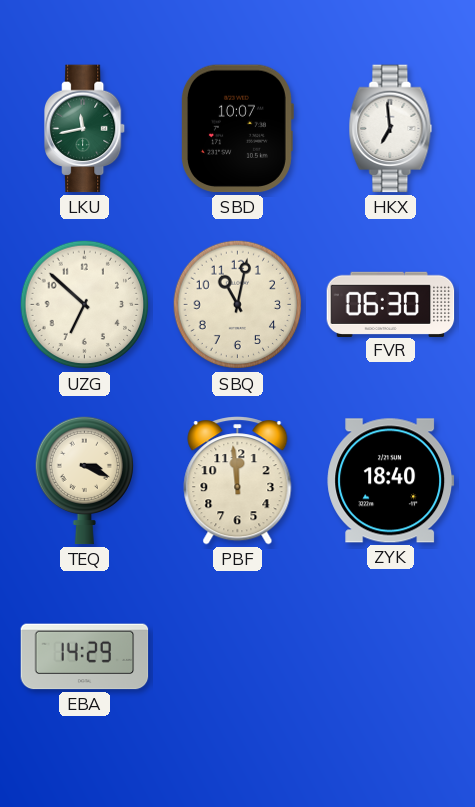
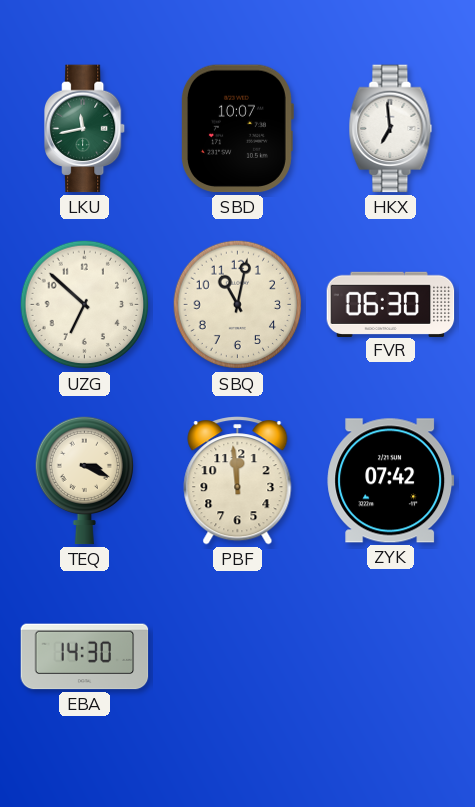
ZYK: 18:40 -> 07:42 (391, 481)
EBA: 14:29 -> 14:30 (85, 657)
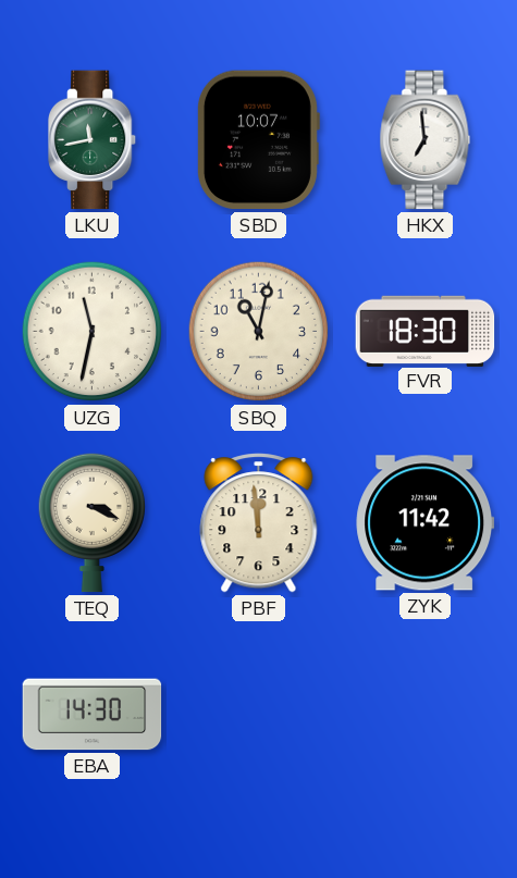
UZG: 6:52 -> 11:32 (93, 332)
FVR: 06:30 -> 18:30 (426, 331)
ZYK: 07:42 -> 11:42 (426, 523)
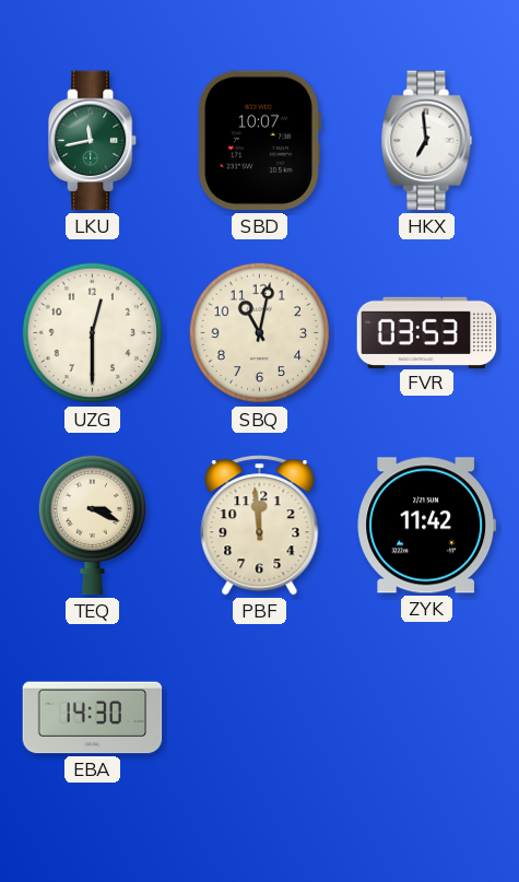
UZG: 11:32 -> 12:30 (93, 333)
FVR: 18:30 -> 03:53 (427, 332)
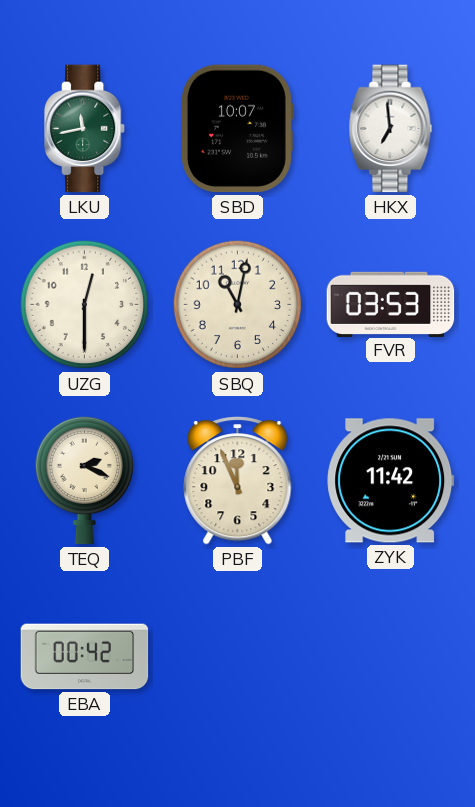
TEQ: 3:19 -> 2:19 (84, 480)
PBF: 11:59 -> 11:56 (238, 481)
EBA: 14:30 -> 00:42 (85, 657)
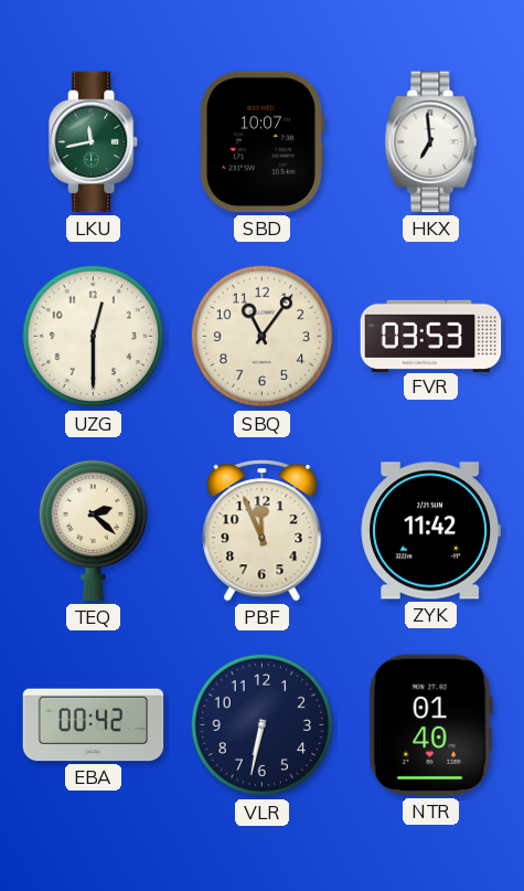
SBQ: 11:02 -> 11:06 (263, 337)
TEQ: 2:19 -> 2:22 (93, 530)
VLR: none -> 6:32 (263, 725)
NTR: none -> 01:40 (430, 725)
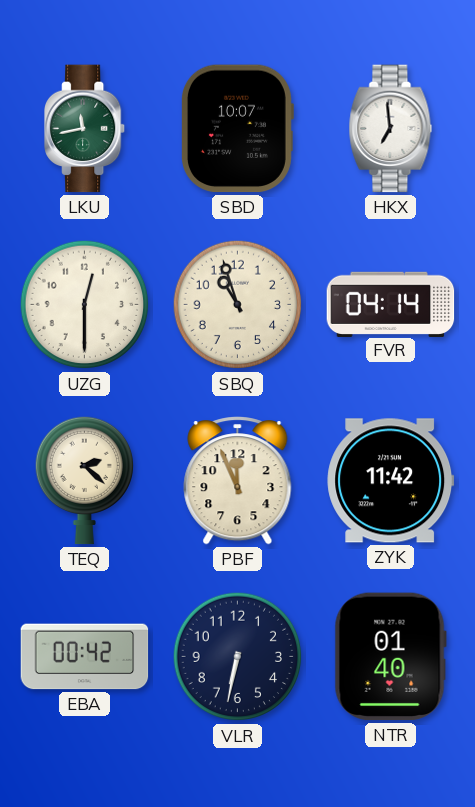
SBQ: 11:06 -> 10:57 (238, 305)
FVR: 03:53 -> 04:14 (391, 304)
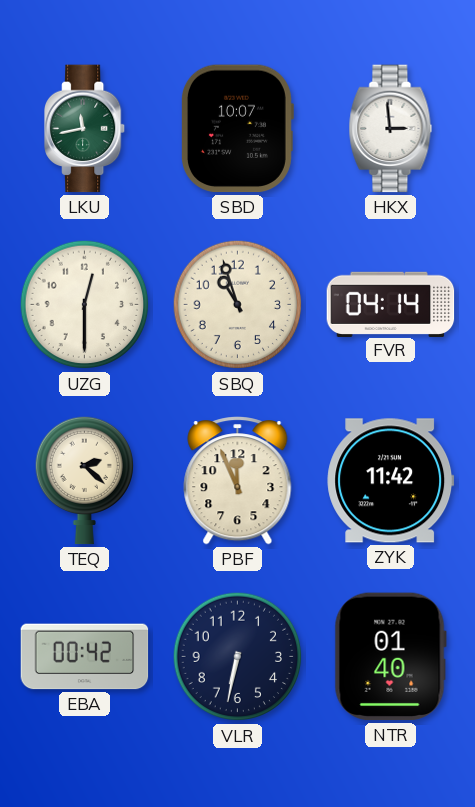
HKX: 6:59 -> 2:59 (391, 129)
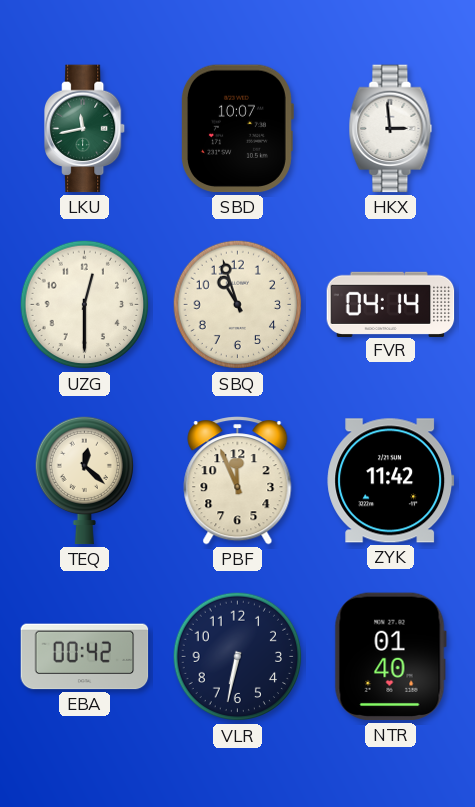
TEQ: 2:22 -> 12:22 (84, 480)
